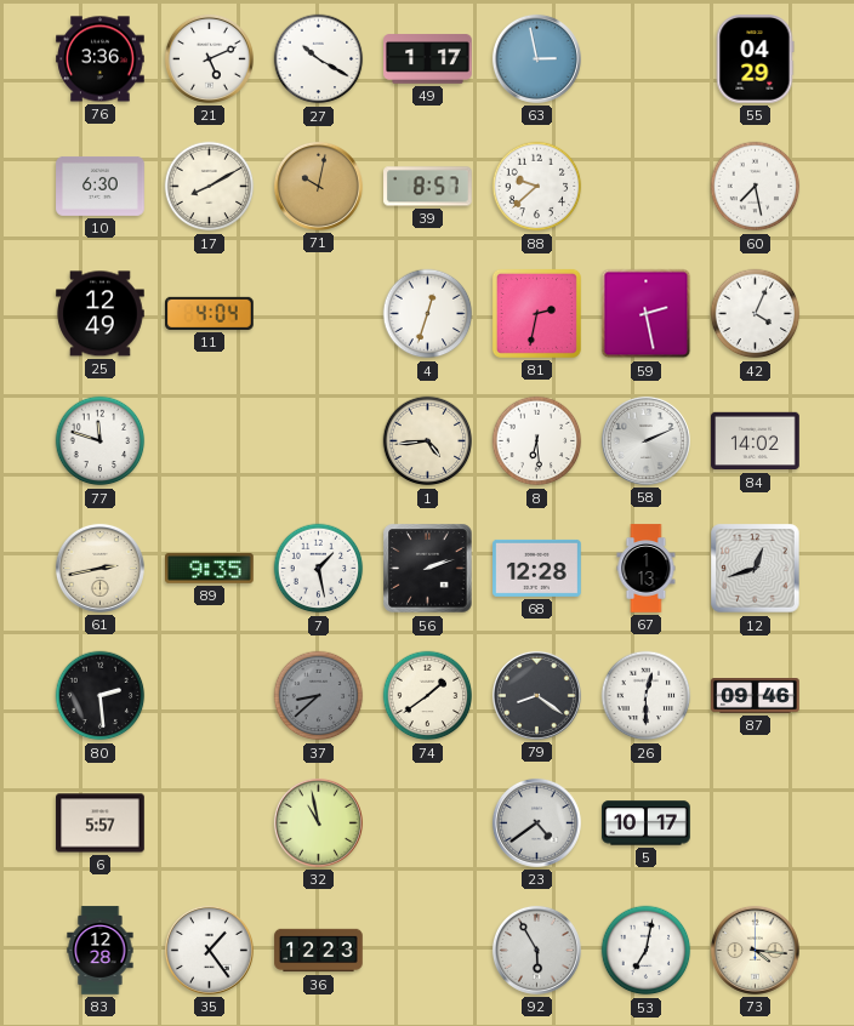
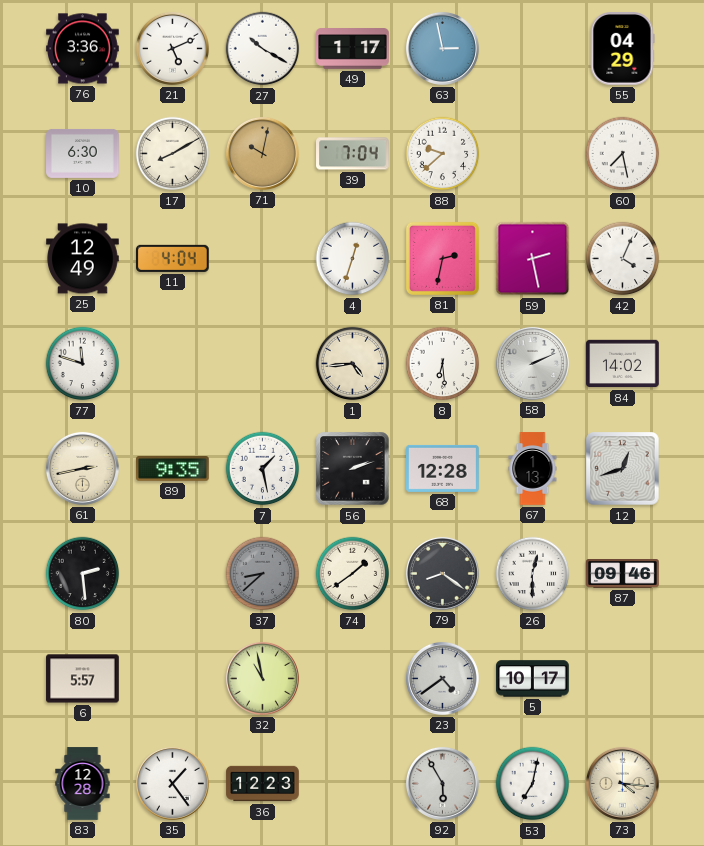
39: 8:57 -> 7:04 (353, 154)
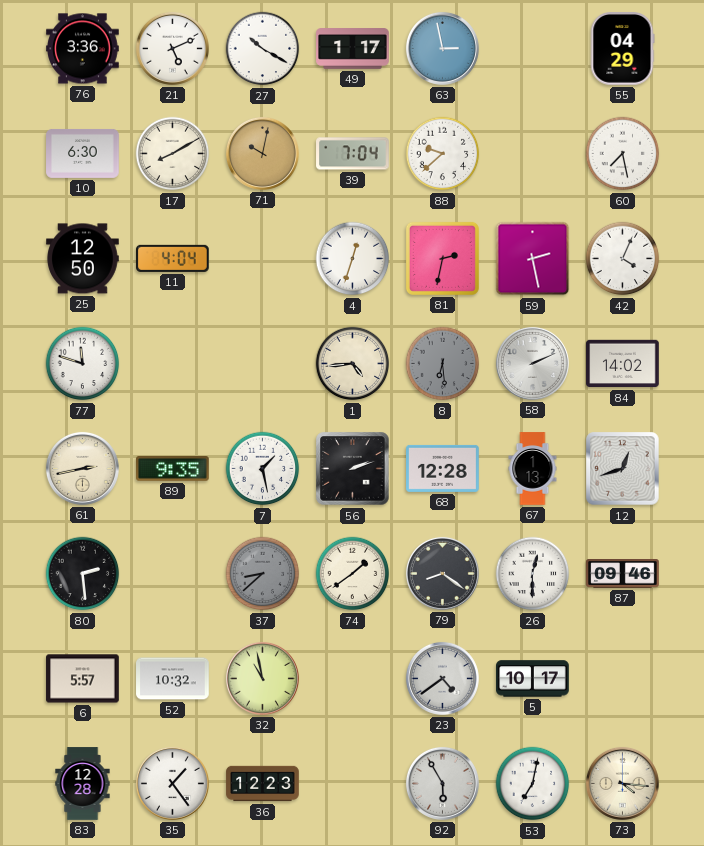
25: 12:49 -> 12:50 (83, 259)
8 dial: white -> grey (443, 364)
52: none -> 10:32 (173, 679)
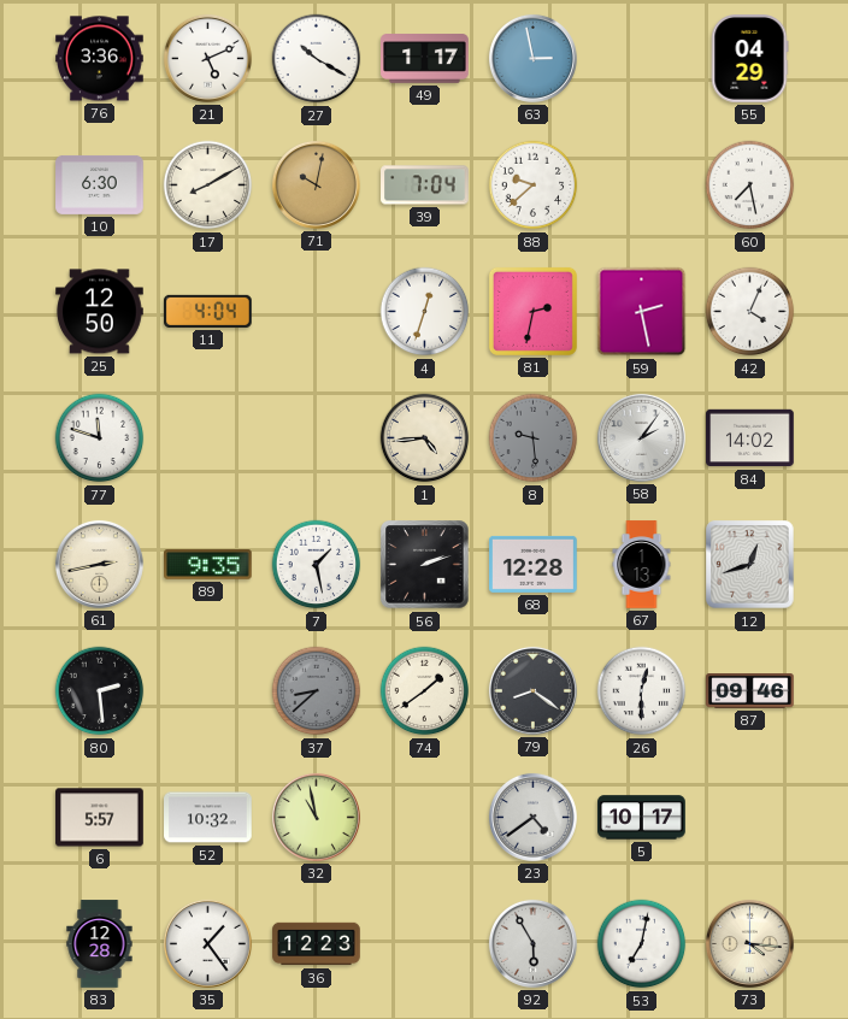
8: 6:29 -> 9:29 (534, 438)
58: 2:11 -> 2:06 (641, 437)
